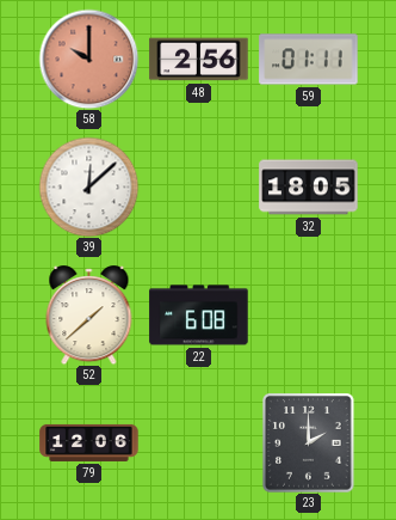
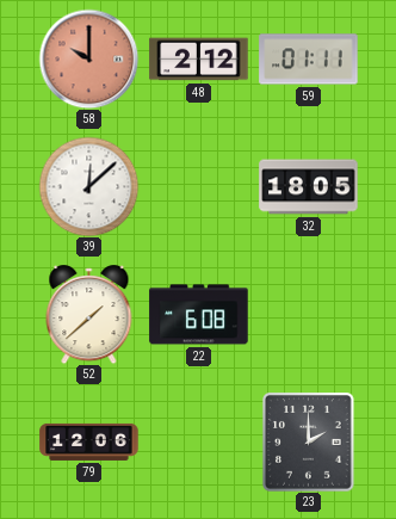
48: 2:56 -> 2:12 (199, 60)
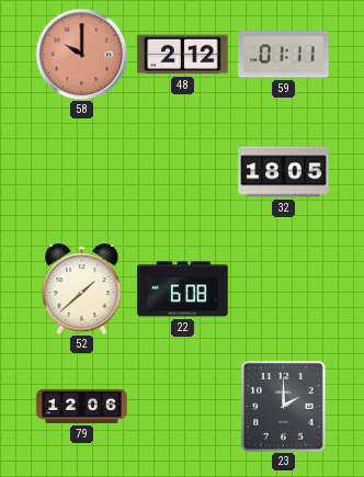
39: 12:08 -> none (88, 186)
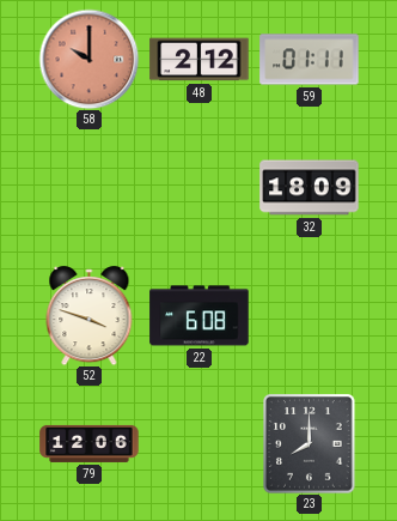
32: 18:05 -> 18:09 (310, 188)
52: 1:38 -> 3:48 (90, 316)
23: 2:00 -> 8:00 (310, 444)
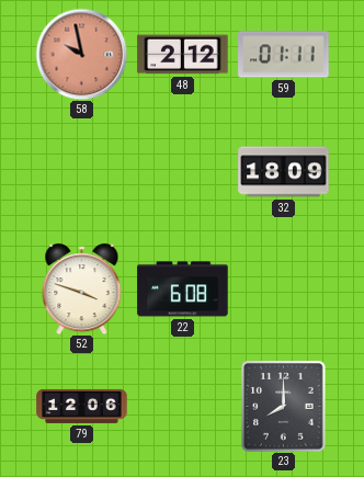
58: 10:00 -> 9:58 (81, 54)
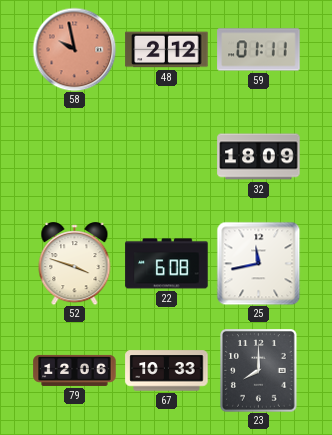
25: none -> 11:43 (258, 263)
67: none -> 10:33 (167, 371)
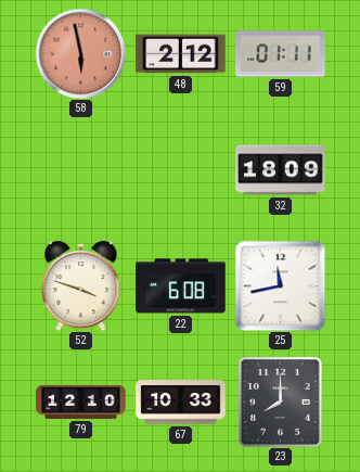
58: 9:58 -> 5:58 (80, 53)
79: 12:06 -> 12:10 (81, 401)
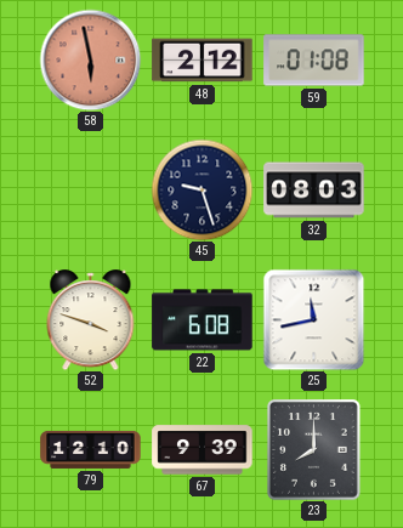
59: 01:11 -> 01:08 (314, 61)
45: none -> 9:27 (201, 189)
32: 18:09 -> 08:03 (314, 191)
67: 10:33 -> 9:39 (203, 450)
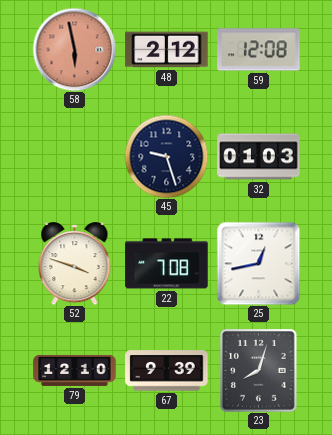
59: 01:08 -> 12:08 (259, 50)
32: 08:03 -> 01:03 (259, 157)
22: 6:08 -> 7:08 (167, 264)
25: 11:43 -> 12:43 (258, 263)
23: 8:00 -> 8:03 (259, 371)
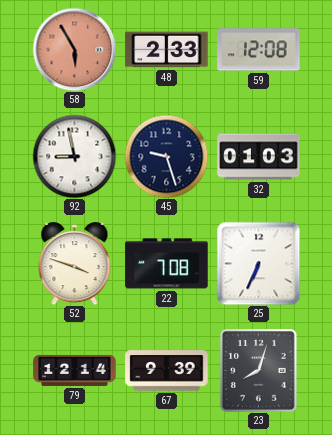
58: 5:58 -> 5:55 (74, 49)
48: 2:12 -> 2:33 (167, 50)
92: none -> 8:58 (74, 156)
25: 12:43 -> 6:34 (258, 263)
79: 12:10 -> 12:14 (75, 370)
